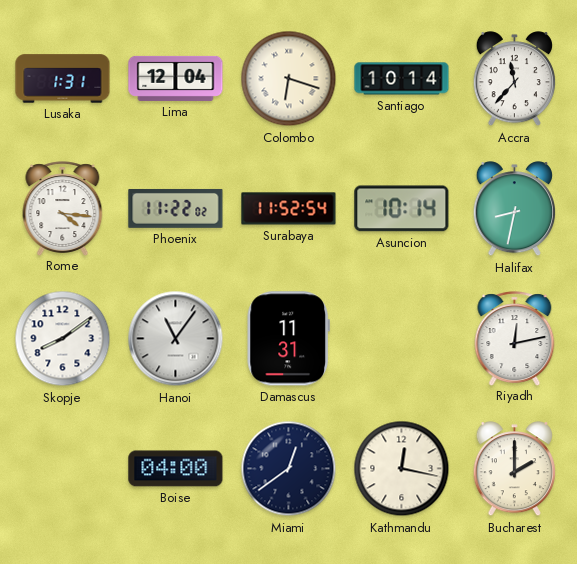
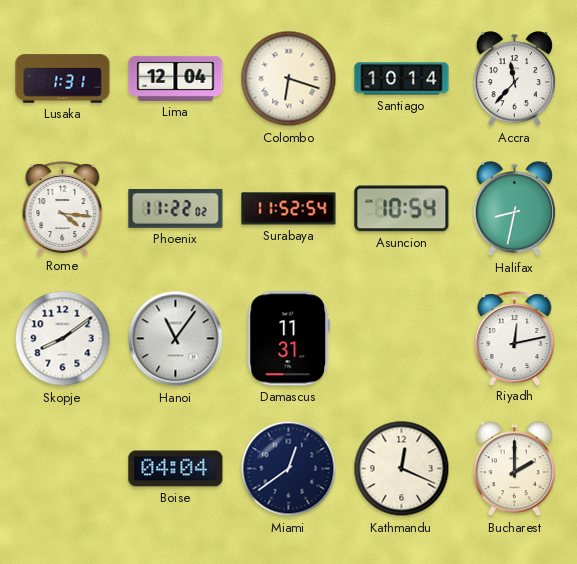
Asuncion: 10:14 -> 10:54 (402, 209)
Boise: 04:00 -> 04:04 (176, 469)
Kathmandu: 12:17 -> 12:19 (402, 469)
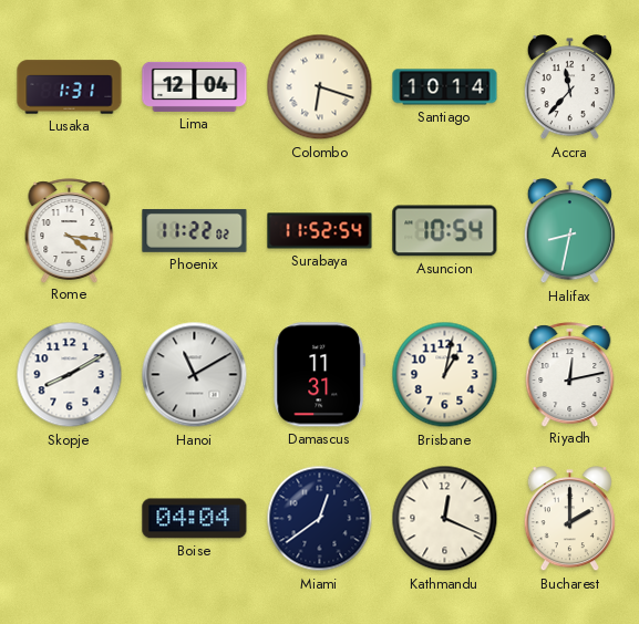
Skopje: 8:09 -> 8:10 (70, 375)
Hanoi: 11:06 -> 11:10 (195, 375)
Brisbane: none -> 1:02 (445, 375)
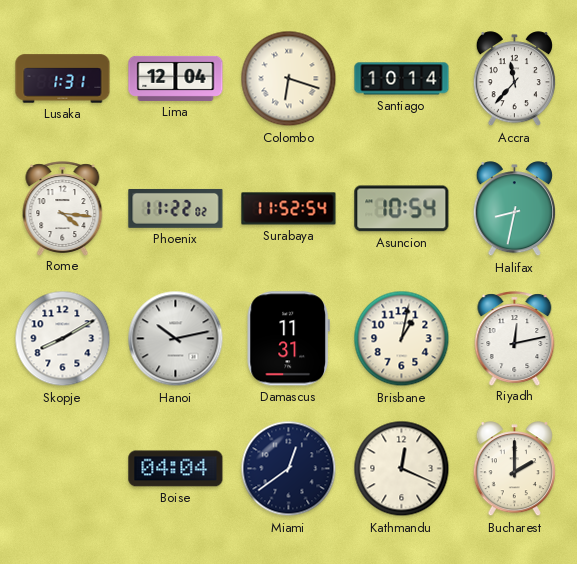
Hanoi: 11:10 -> 10:13 (176, 339)
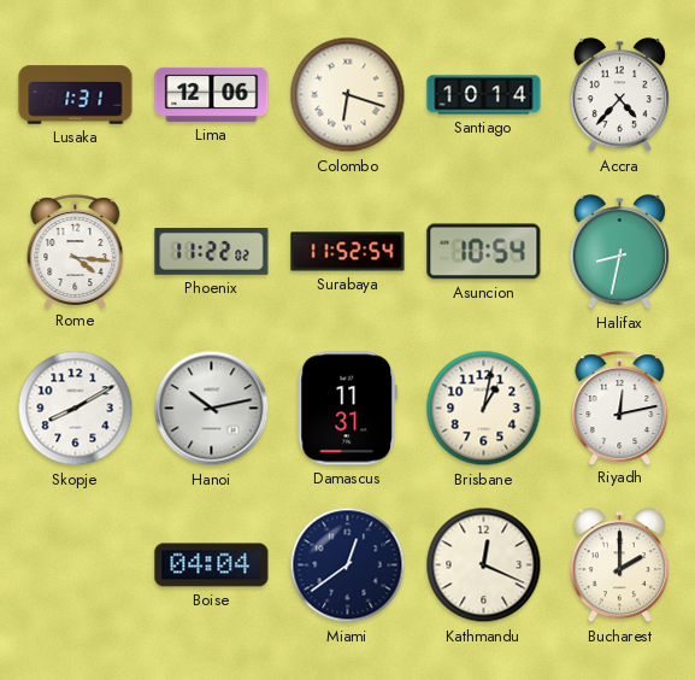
Lima: 12:04 -> 12:06 (212, 94)
Accra: 11:37 -> 4:37 (619, 95)
